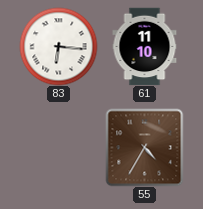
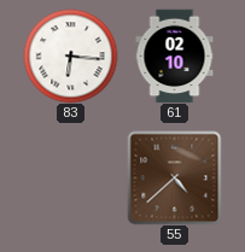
61: 11:10 -> 02:10 (175, 55)
55: 4:35 -> 4:38 (174, 177)
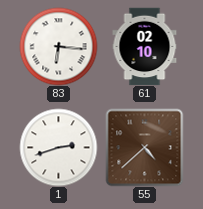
1: none -> 2:42 (58, 147)
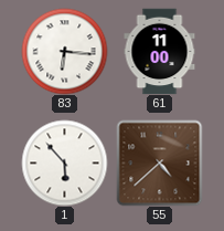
61: 02:10 -> 11:00 (160, 51)
1: 2:42 -> 5:53 (64, 162)
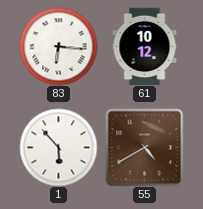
61: 11:00 -> 10:12 (145, 46)
55: 4:38 -> 4:40 (144, 147)
